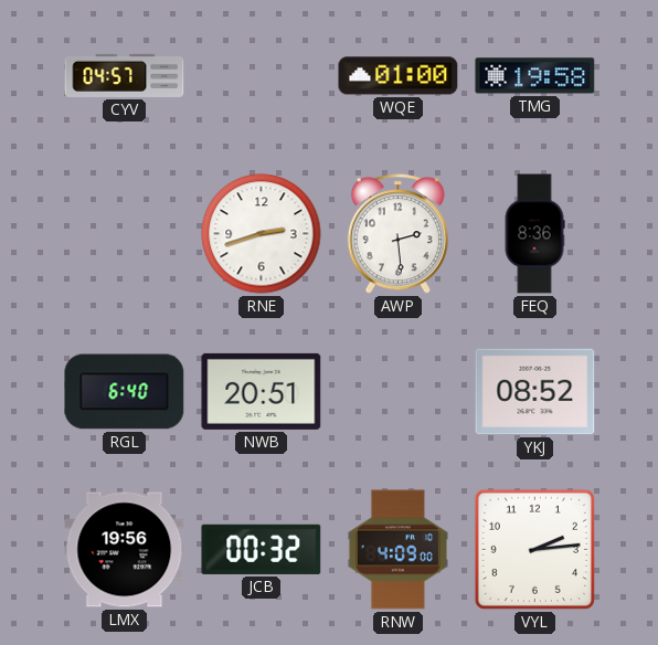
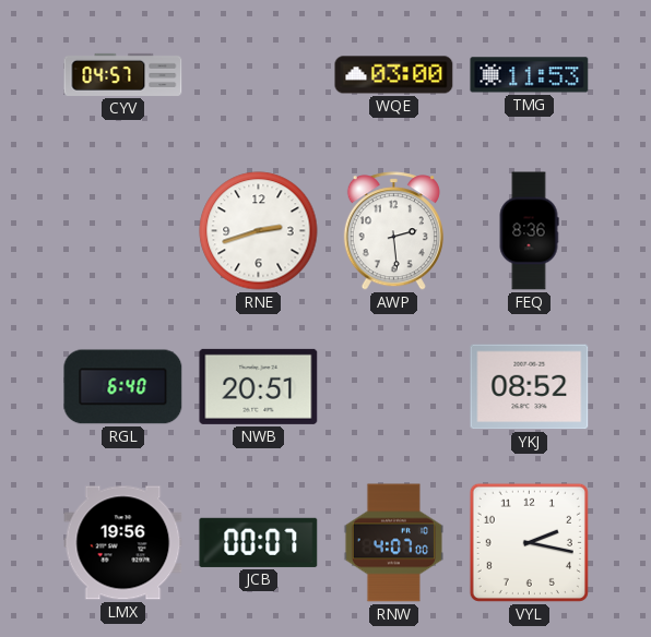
WQE: 01:00 -> 03:00 (394, 75)
TMG: 19:58 -> 11:53 (530, 75)
JCB: 00:32 -> 00:07 (259, 542)
RNW: 4:09 -> 4:07 (393, 543)
VYL: 2:14 -> 2:17 (529, 542)
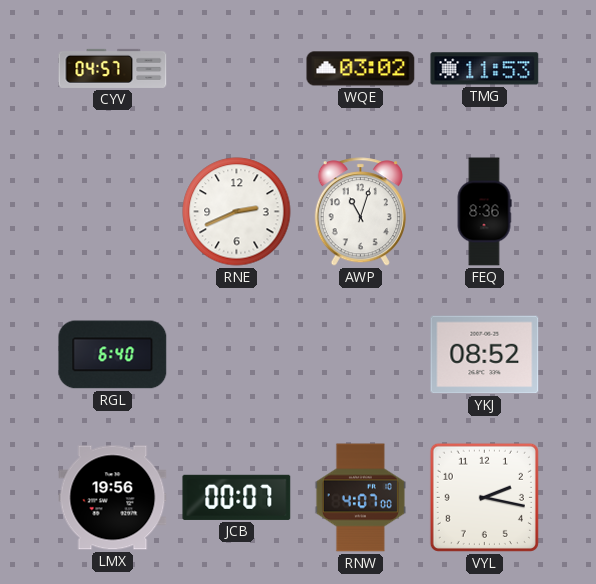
WQE: 03:00 -> 03:02 (361, 69)
RNE: 2:42 -> 2:41 (237, 212)
AWP: 2:29 -> 11:03 (360, 212)
NWB: 20:51 -> none (259, 386)
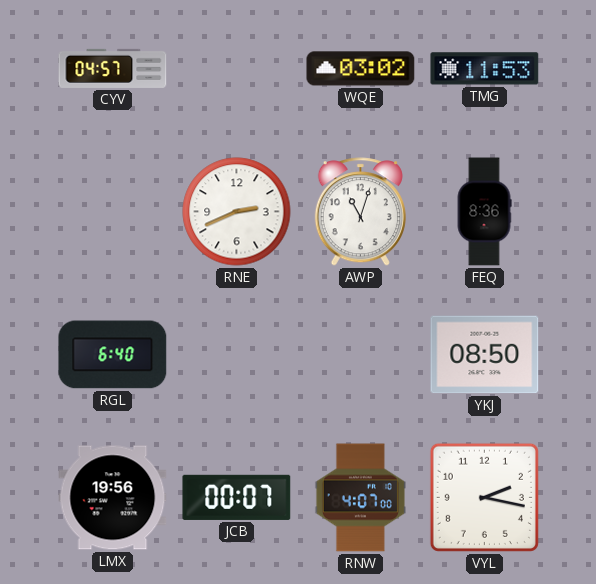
YKJ: 08:52 -> 08:50 (485, 355)
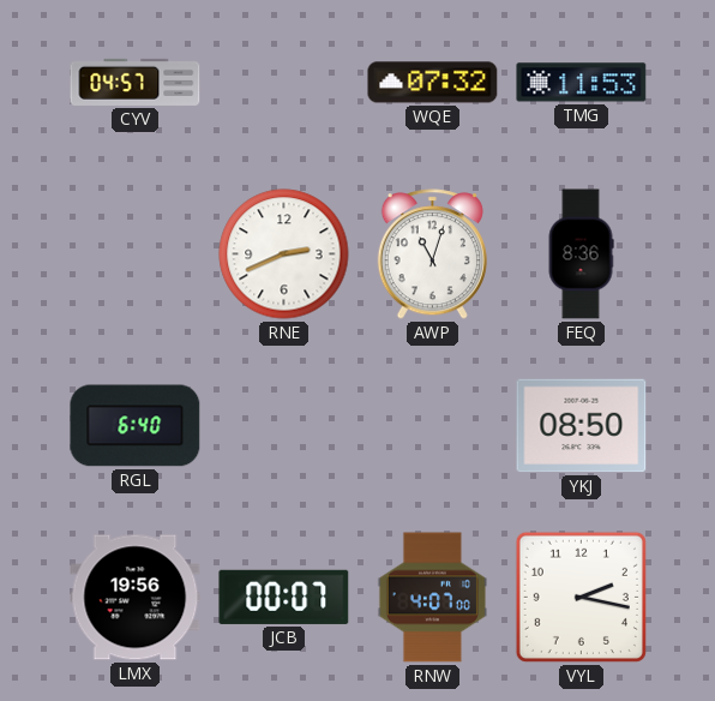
WQE: 03:02 -> 07:32 (433, 83)
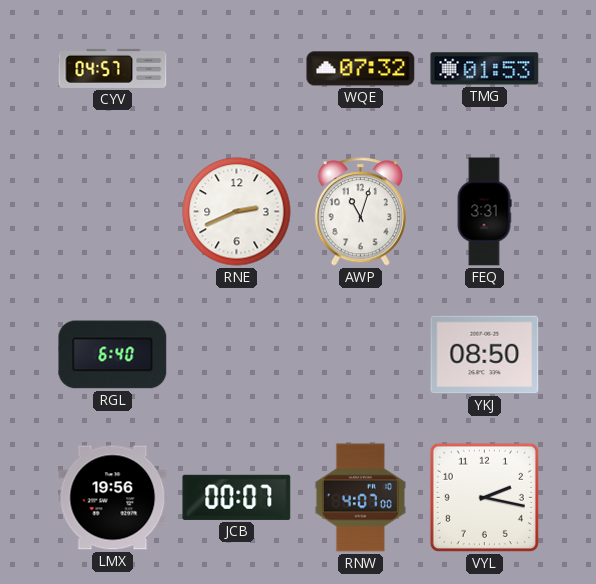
TMG: 11:53 -> 01:53 (485, 69)
FEQ: 8:36 -> 3:31 (484, 212)
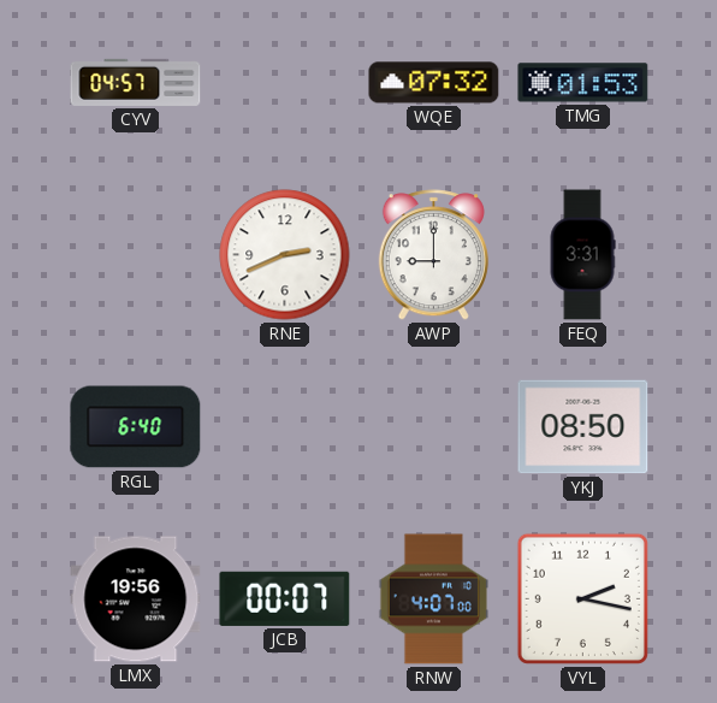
AWP: 11:03 -> 9:00 (433, 255)
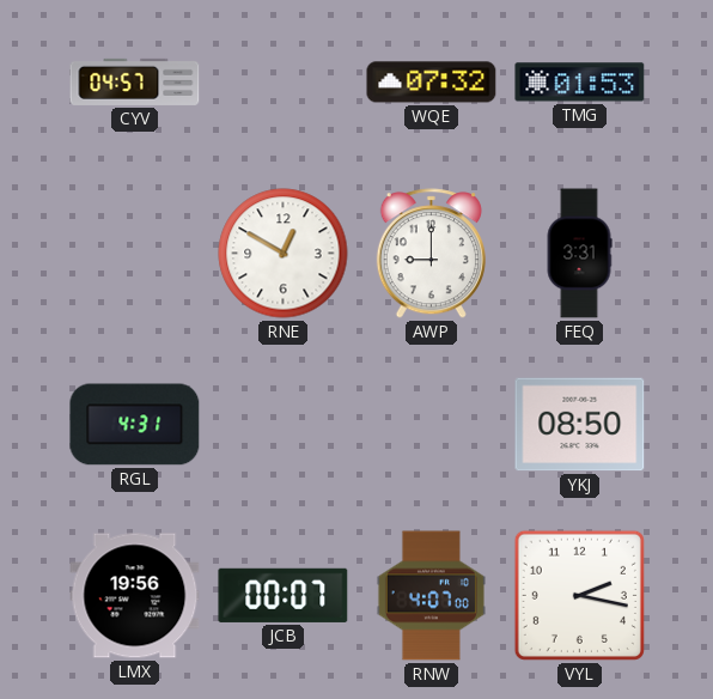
RNE: 2:41 -> 12:50 (284, 254)
RGL: 6:40 -> 4:31 (135, 425)
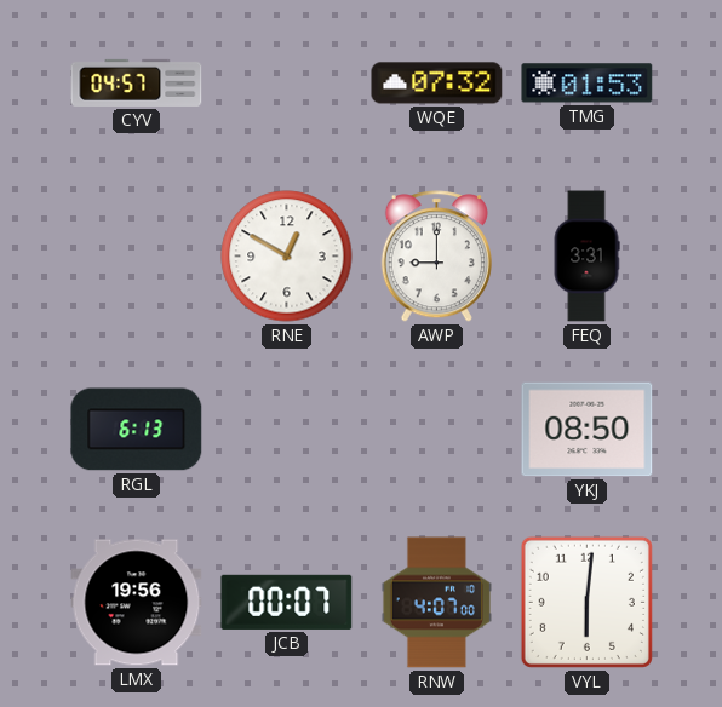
RGL: 4:31 -> 6:13 (137, 430)
VYL: 2:17 -> 6:01 (586, 602)
